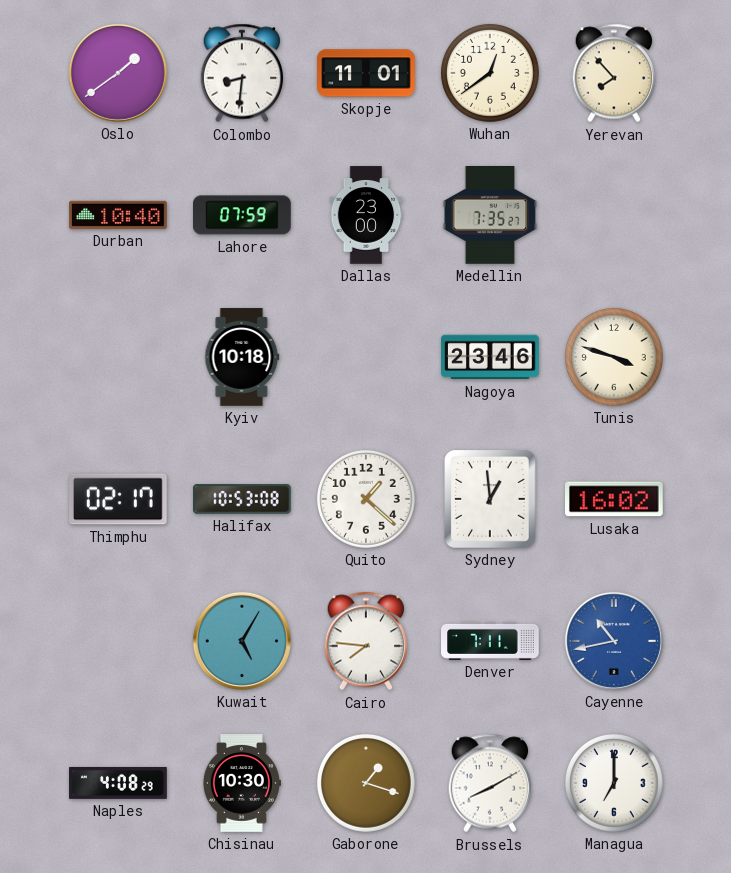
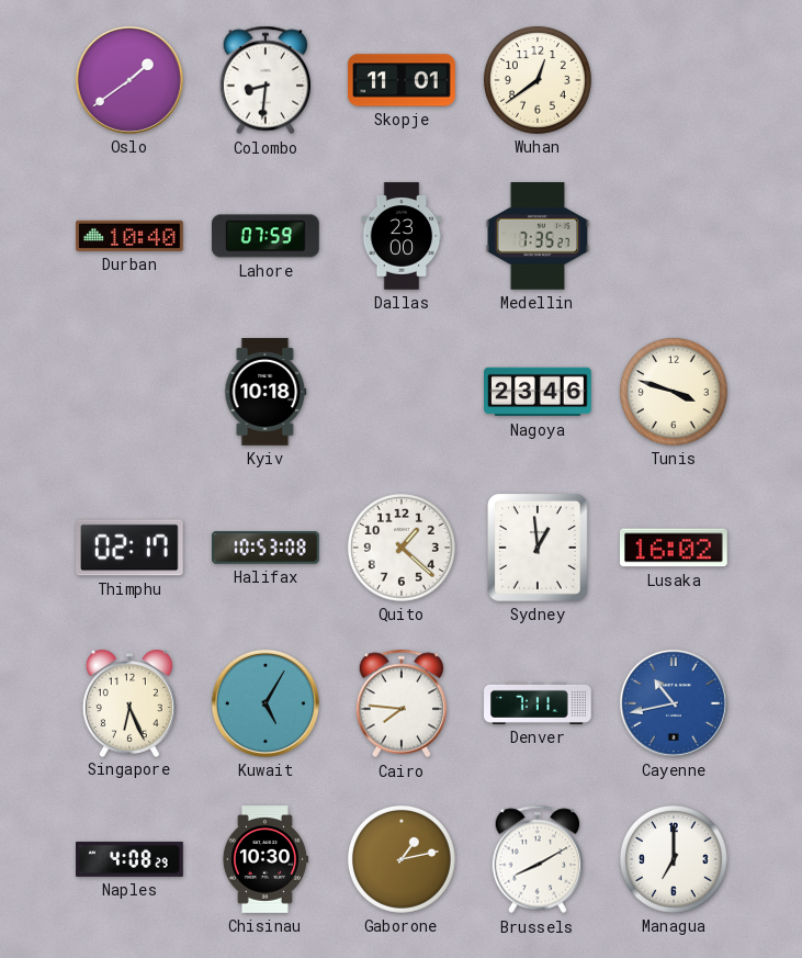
Yerevan: 7:53 -> none (614, 73)
Singapore: none -> 6:26 (129, 703)
Gaborone: 1:18 -> 1:13 (402, 859)
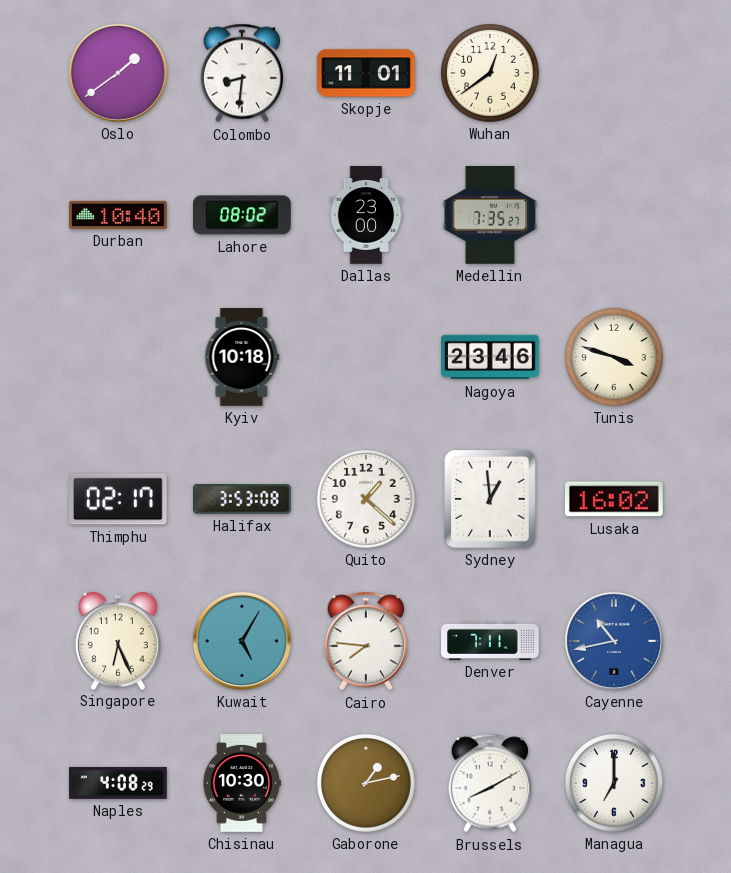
Lahore: 07:59 -> 08:02 (243, 215)
Halifax: 10:53 -> 3:53 (243, 499)
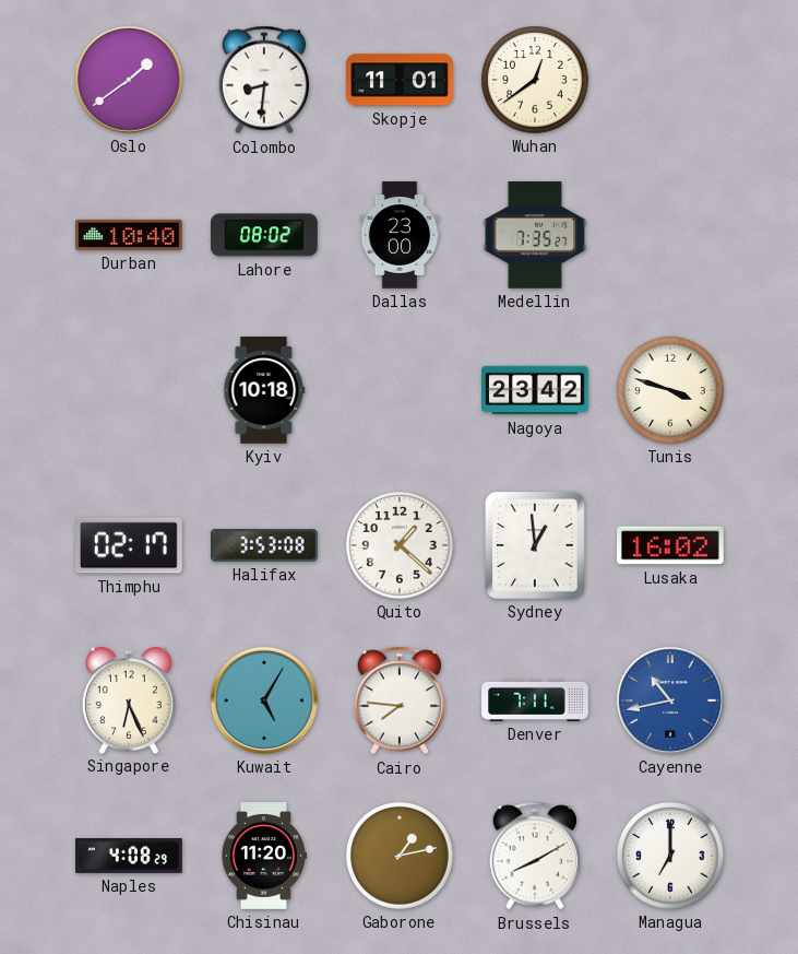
Nagoya: 23:46 -> 23:42 (535, 390)
Chisinau: 10:30 -> 11:20 (263, 856)
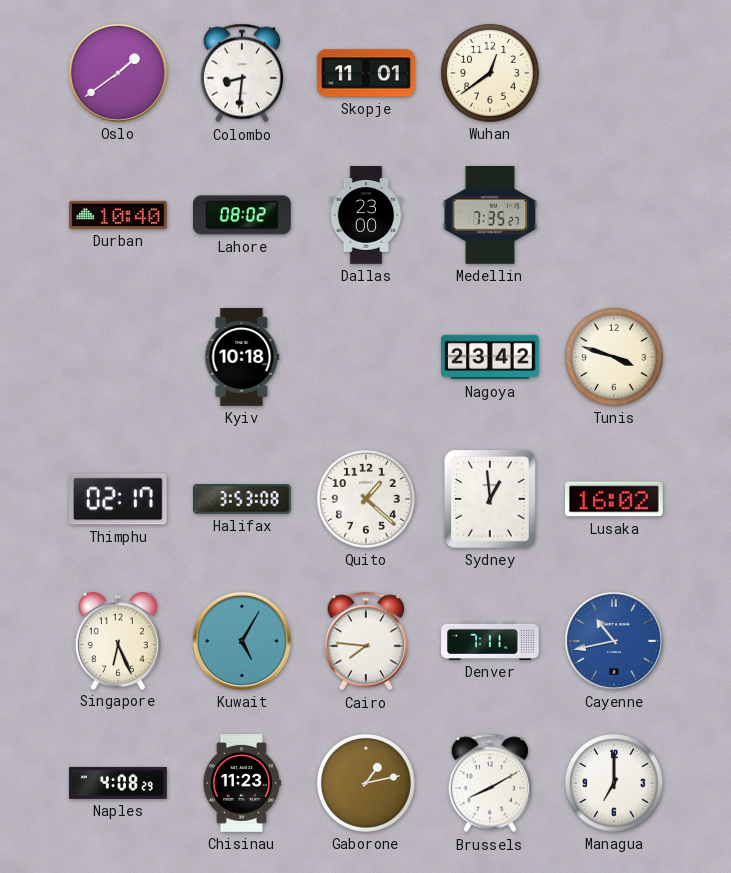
Chisinau: 11:20 -> 11:23 (241, 783)
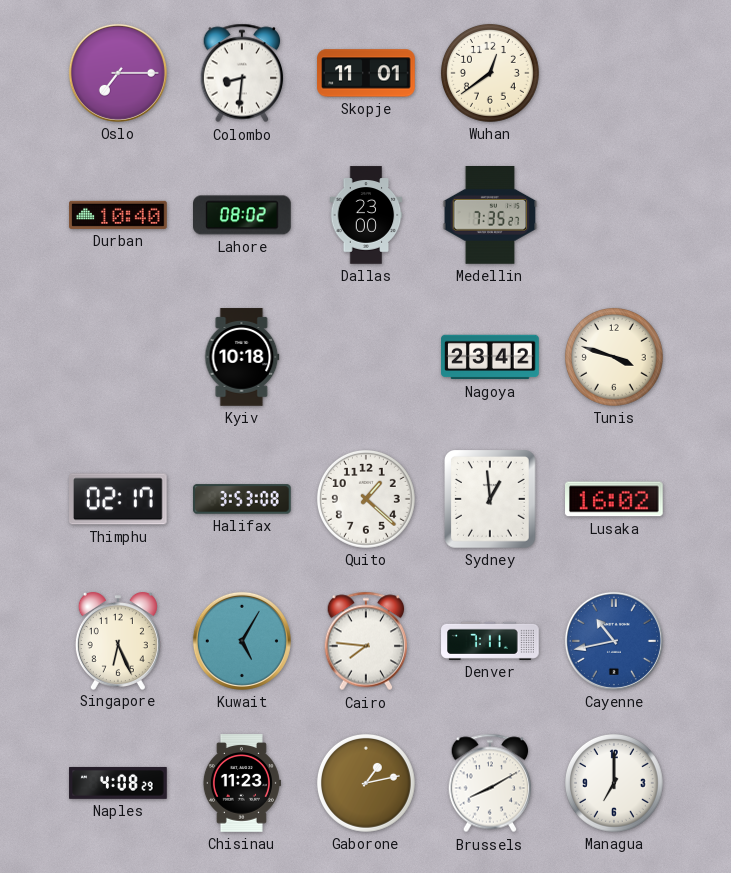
Oslo: 1:39 -> 7:15 (118, 73)
